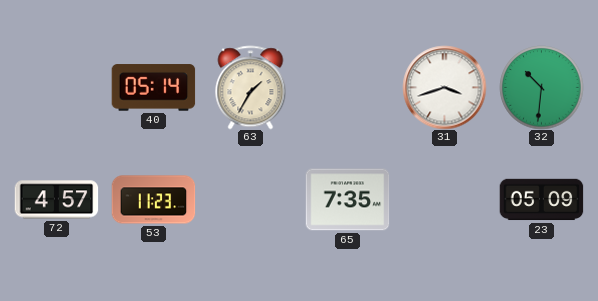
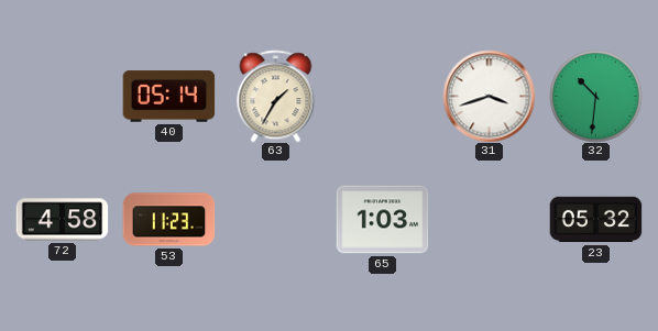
72: 4:57 -> 4:58 (62, 220)
65: 7:35 -> 1:03 (382, 220)
23: 05:09 -> 05:32 (595, 220)
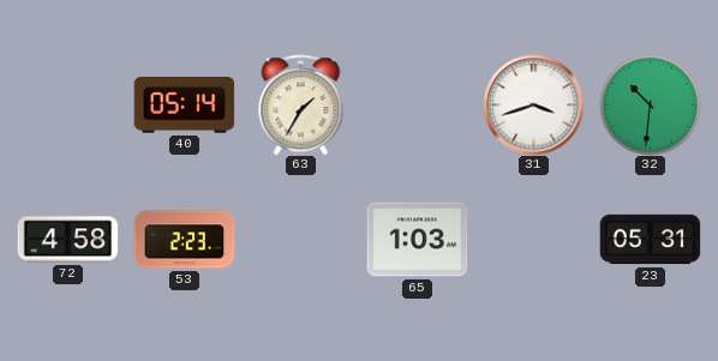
53: 11:23 -> 2:23 (184, 240)
23: 05:32 -> 05:31 (650, 240)
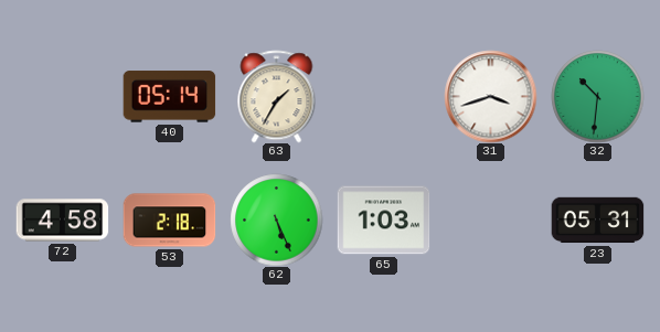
53: 2:23 -> 2:18 (169, 221)
62: none -> 5:26 (276, 219)
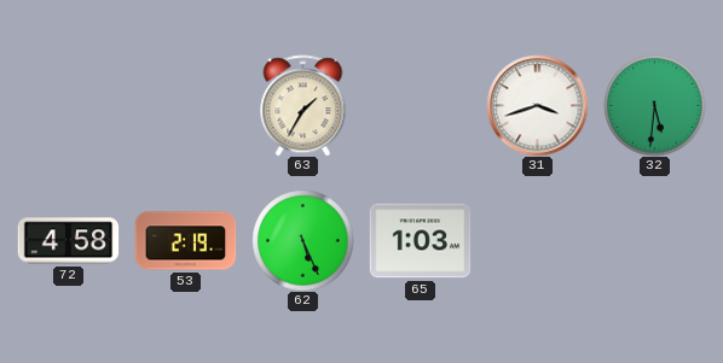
40: 05:14 -> none (169, 97)
32: 10:31 -> 5:31 (654, 105)
53: 2:18 -> 2:19 (185, 241)
23: 05:31 -> none (597, 221)
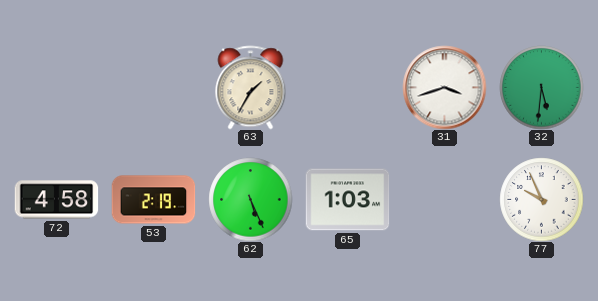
77: none -> 9:56 (541, 199)
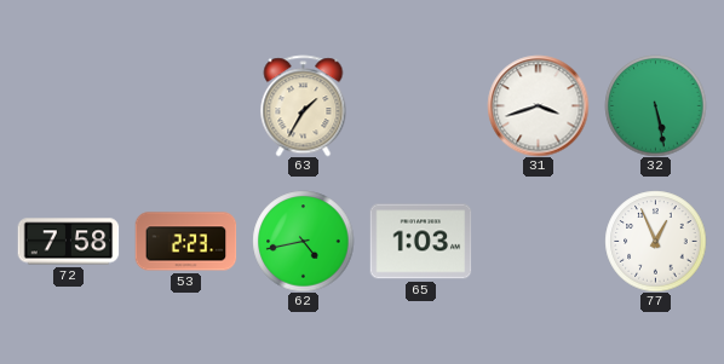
32: 5:31 -> 5:28 (655, 105)
72: 4:58 -> 7:58 (68, 242)
53: 2:19 -> 2:23 (185, 242)
62: 5:26 -> 4:43 (303, 241)
77: 9:56 -> 12:56 (655, 241)
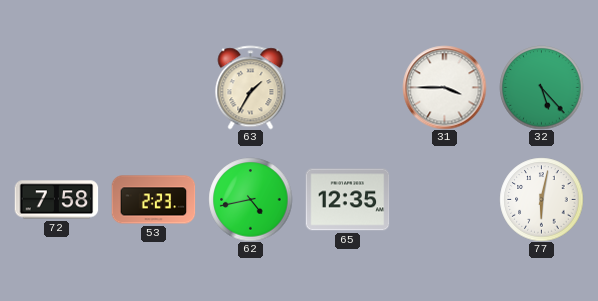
31: 3:42 -> 3:45 (444, 87)
32: 5:28 -> 5:23 (541, 87)
65: 1:03 -> 12:35 (347, 200)
77: 12:56 -> 6:02 (541, 199)
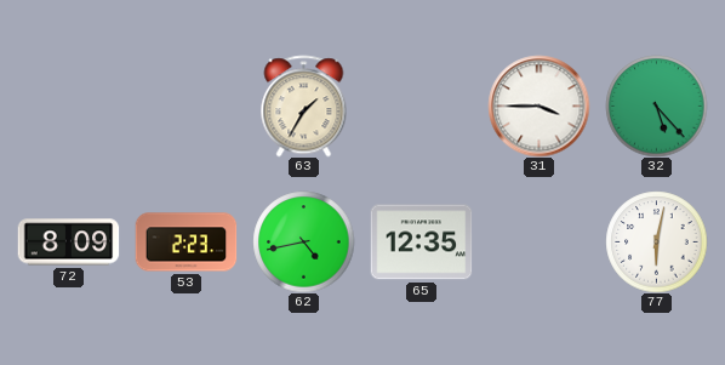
72: 7:58 -> 8:09 (68, 243)
